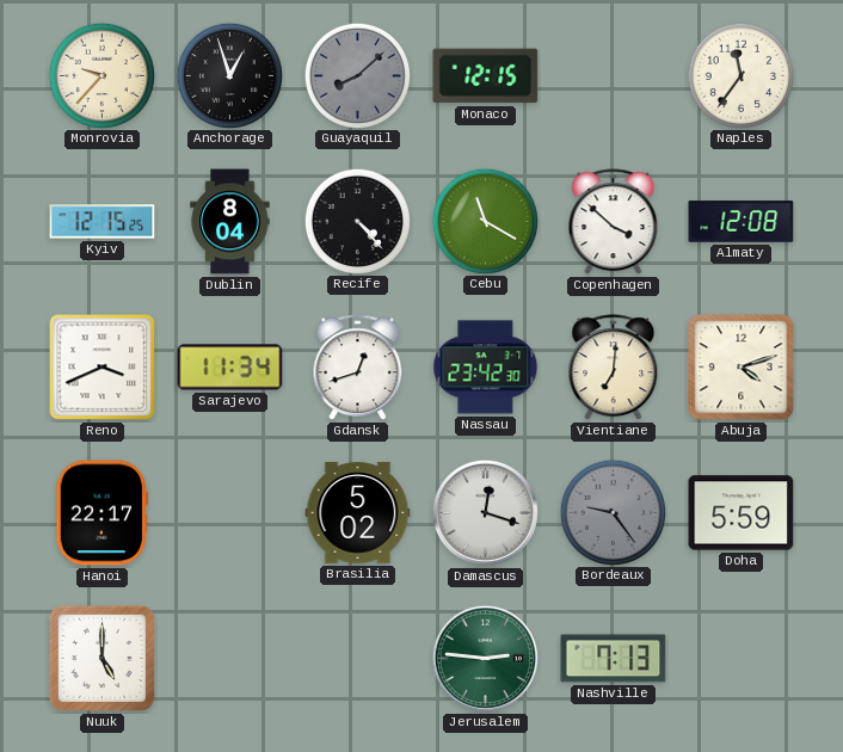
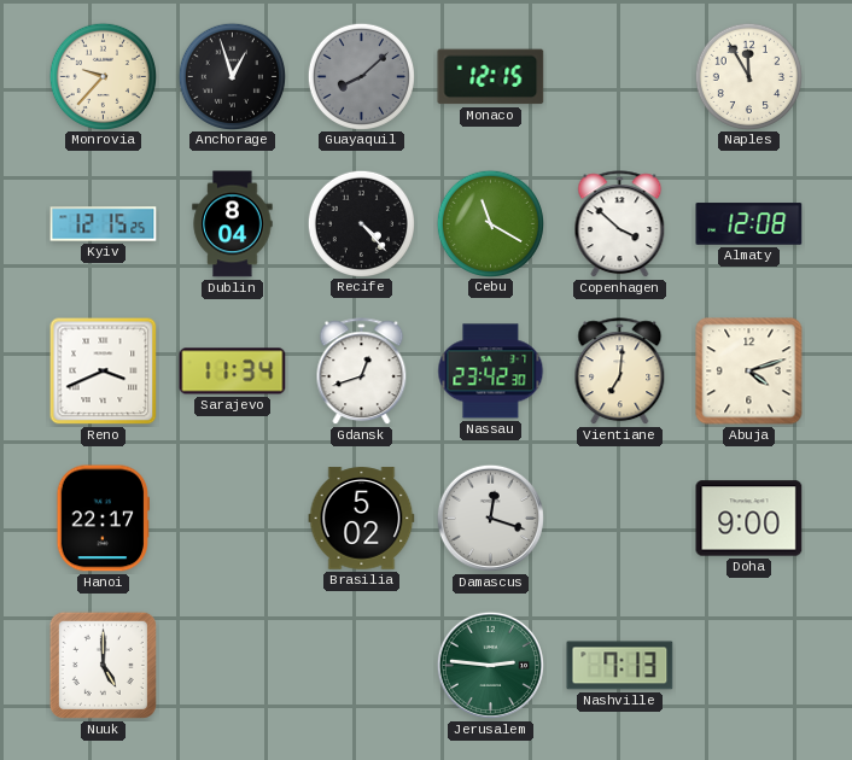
Naples: 11:36 -> 11:55 (748, 76)
Bordeaux: 9:24 -> none (613, 512)
Doha: 5:59 -> 9:00 (749, 519)
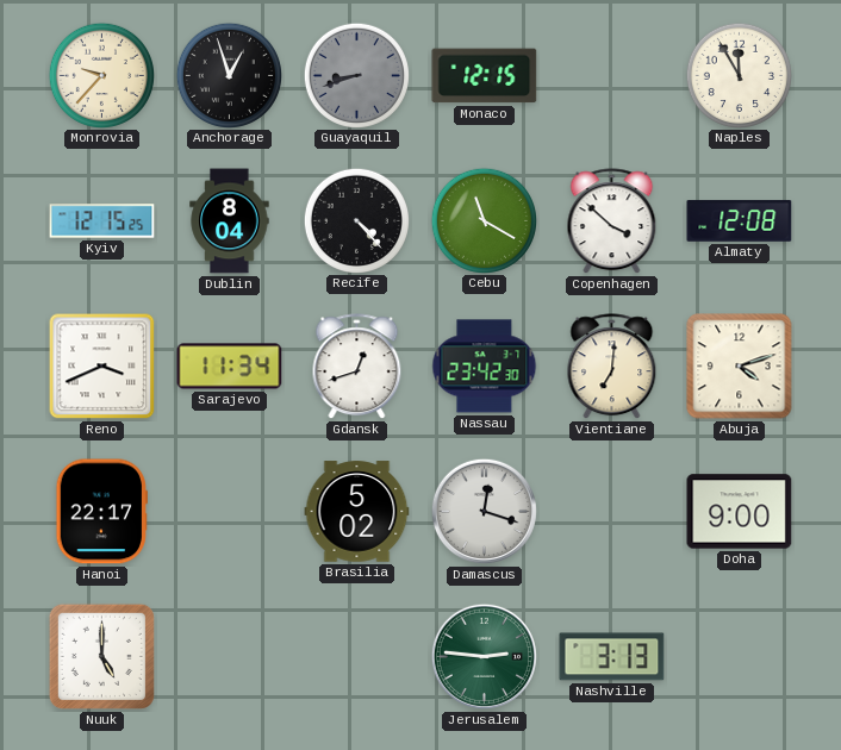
Guayaquil: 8:08 -> 8:42 (356, 75)
Nashville: 7:13 -> 3:13 (612, 657)
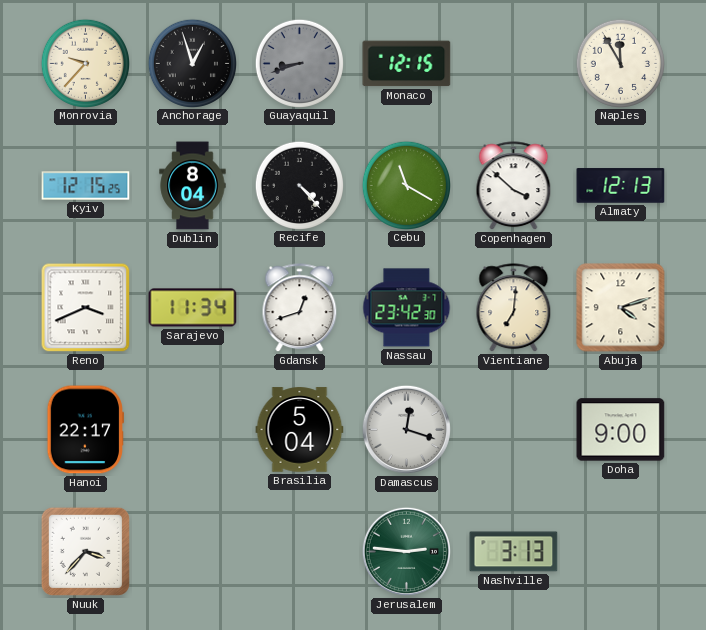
Almaty: 12:08 -> 12:13 (621, 186)
Brasilia: 5:02 -> 5:04 (300, 430)
Nuuk: 5:00 -> 3:37 (85, 551)
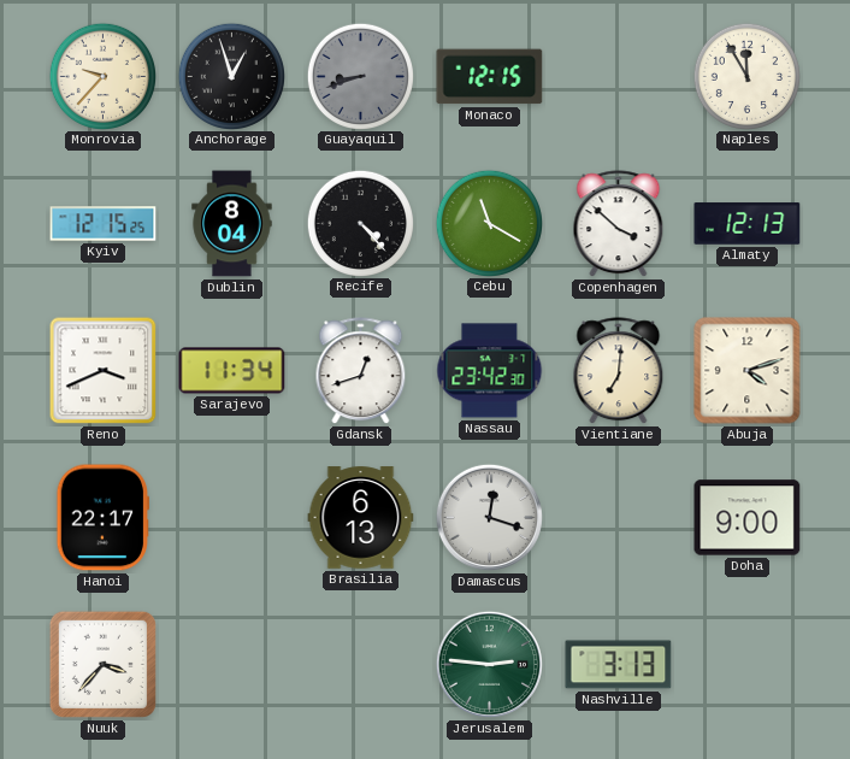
Brasilia: 5:04 -> 6:13 (361, 518)
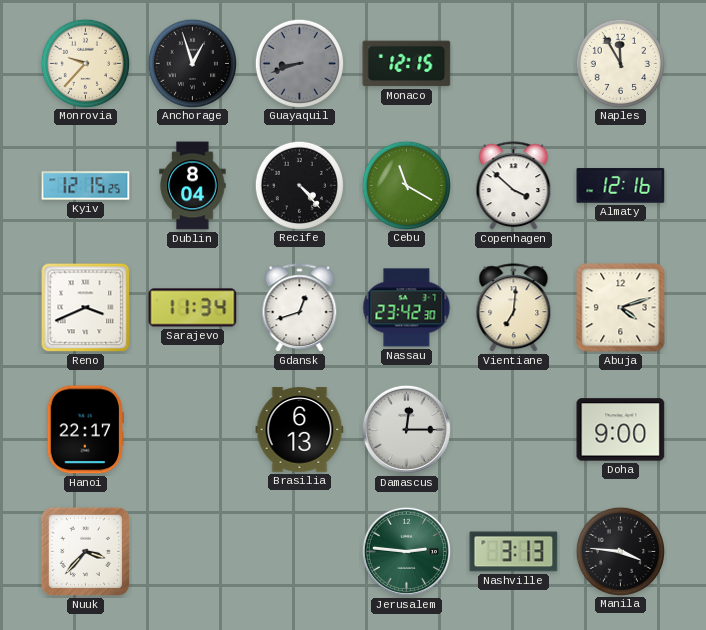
Almaty: 12:13 -> 12:16 (621, 186)
Damascus: 12:18 -> 12:15 (406, 429)
Manila: none -> 3:46 (620, 551)
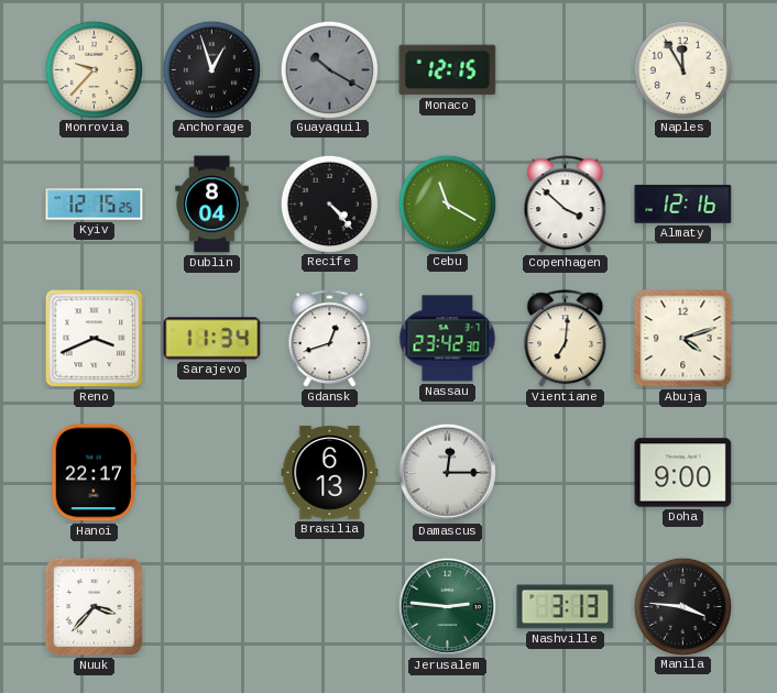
Guayaquil: 8:42 -> 10:20 (329, 69)
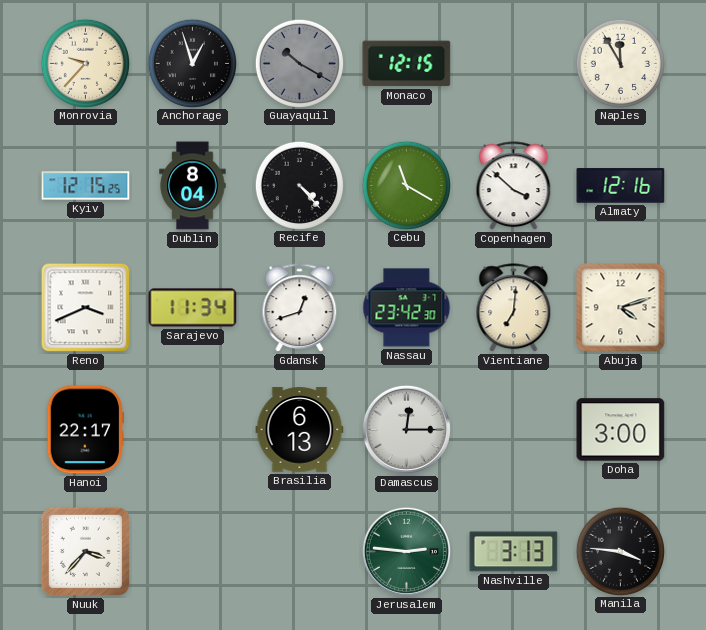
Doha: 9:00 -> 3:00 (621, 430)
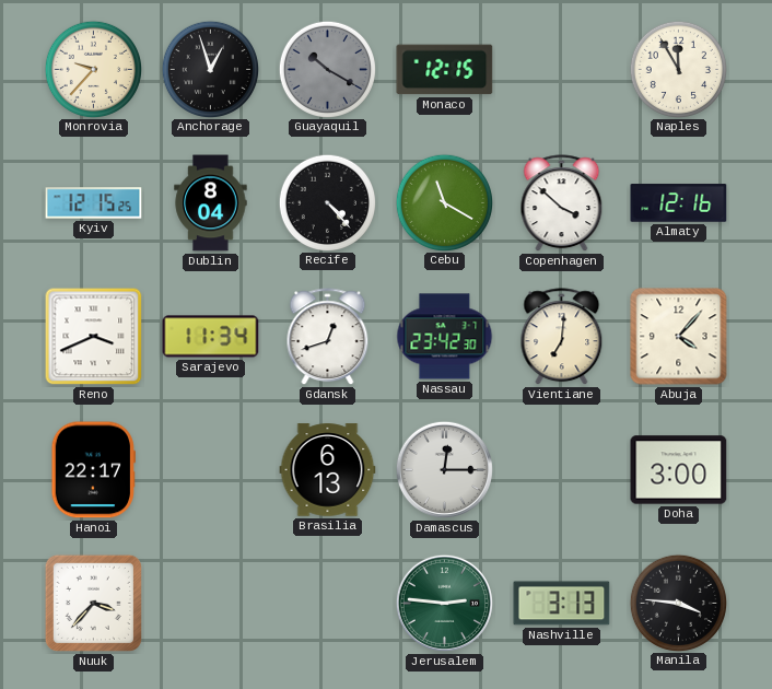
Abuja: 4:12 -> 4:07 (679, 337)
